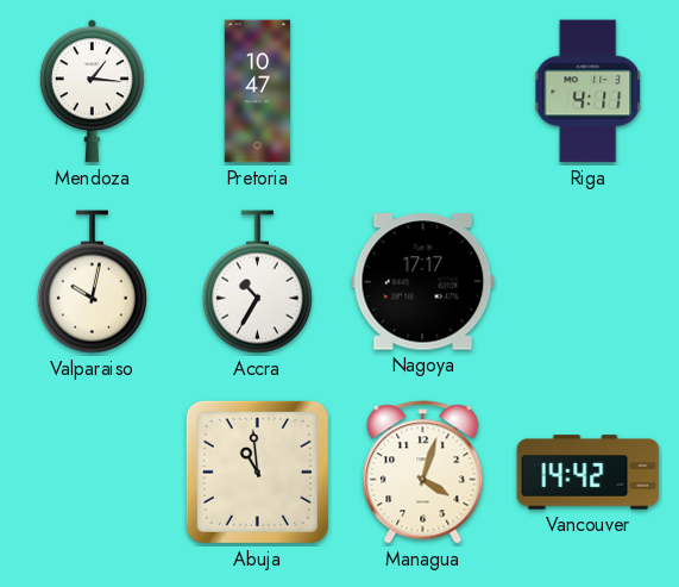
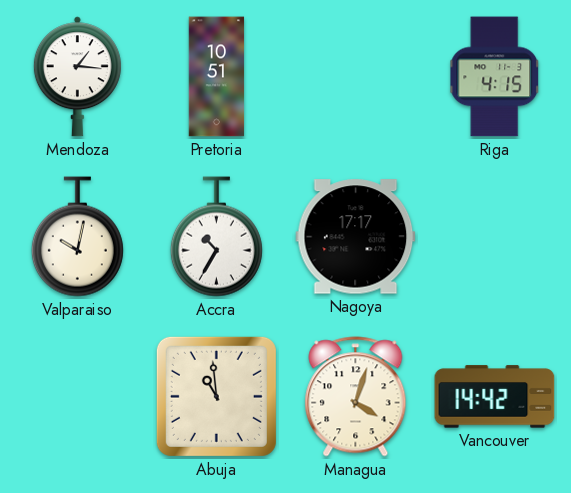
Pretoria: 10:47 -> 10:51 (217, 77)
Riga: 4:11 -> 4:15 (495, 77)
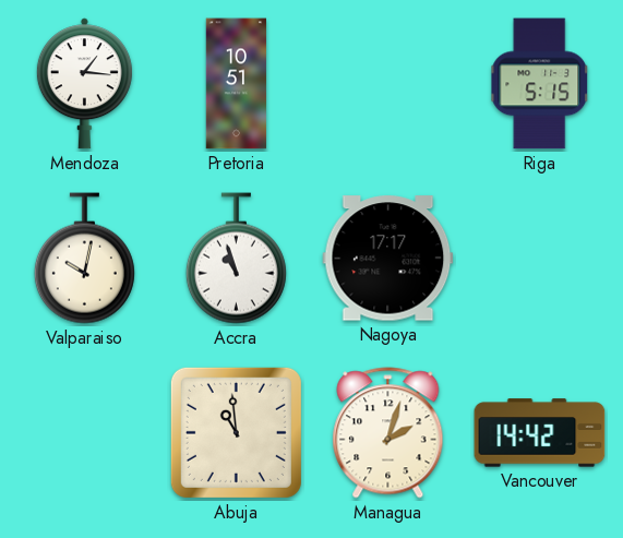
Riga: 4:15 -> 5:15 (540, 84)
Accra: 10:35 -> 10:57 (236, 259)
Managua: 4:03 -> 2:03 (388, 433)
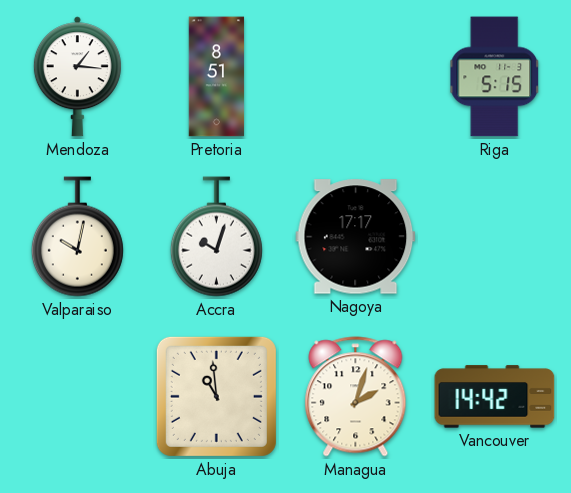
Pretoria: 10:51 -> 8:51 (217, 77)
Accra: 10:57 -> 10:03 (216, 237)
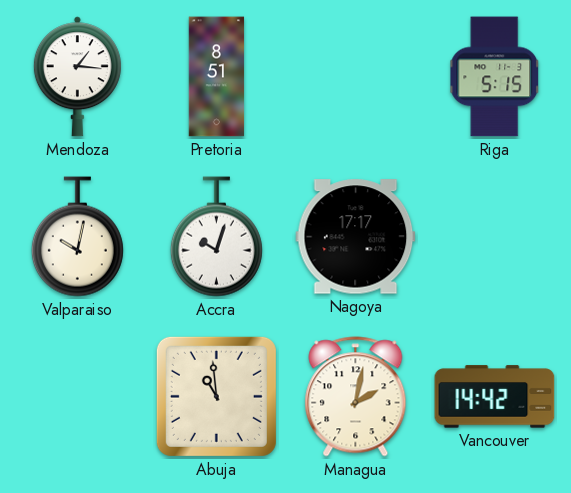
Managua: 2:03 -> 2:02 (356, 397)
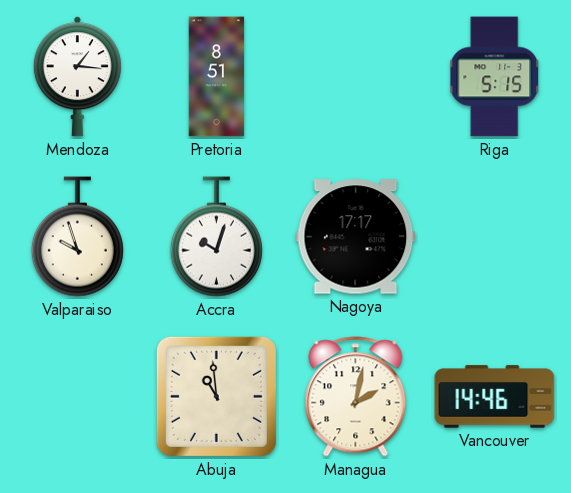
Valparaiso: 10:02 -> 9:57 (77, 237)
Vancouver: 14:42 -> 14:46 (495, 397)
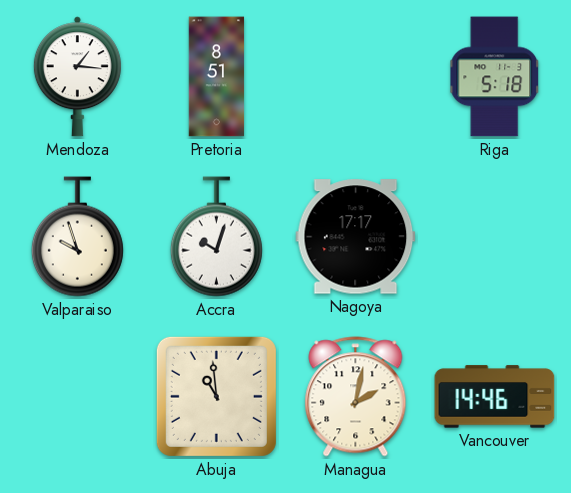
Riga: 5:15 -> 5:18 (495, 77)
